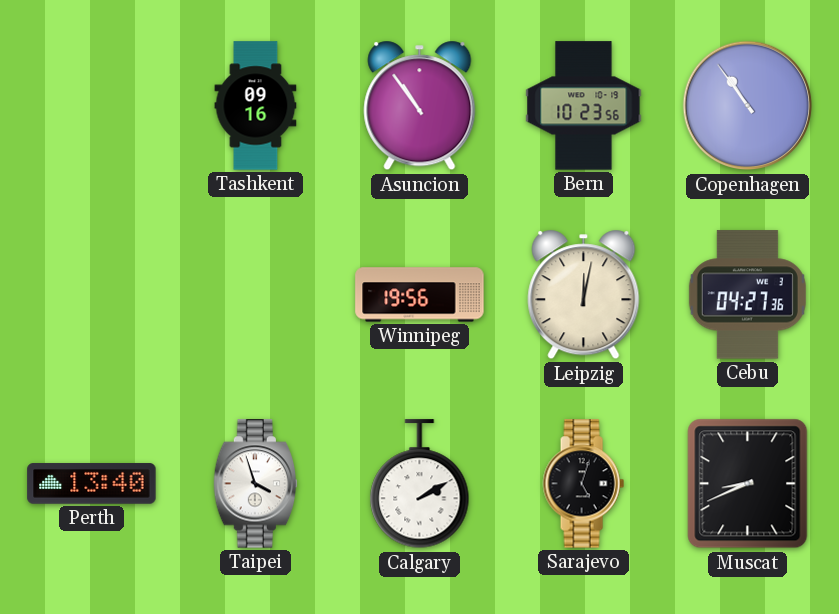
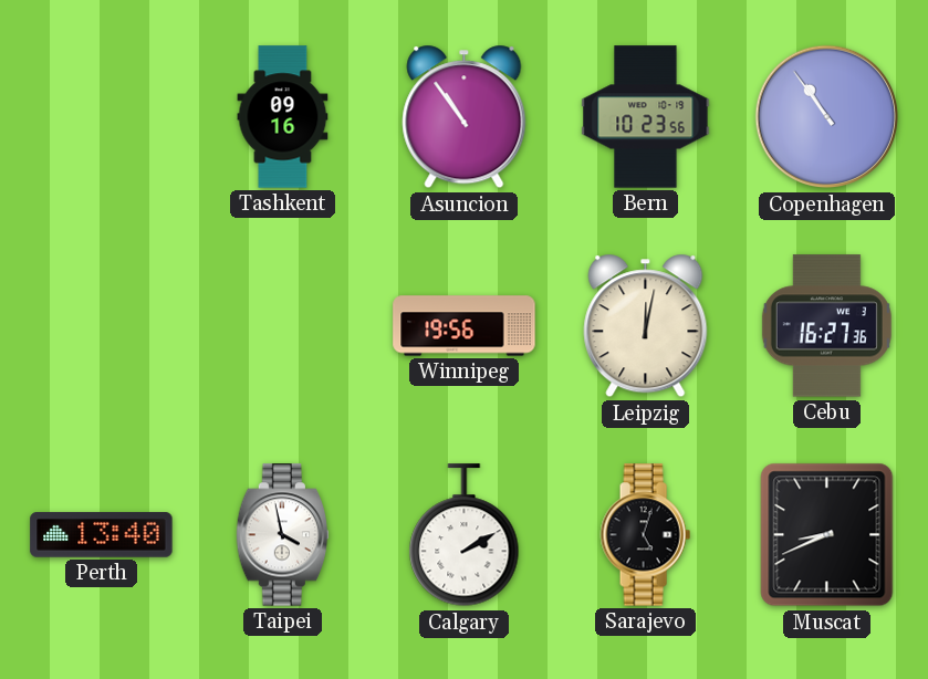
Cebu: 04:27 -> 16:27 (826, 326)
Taipei: 3:57 -> 3:58 (283, 535)
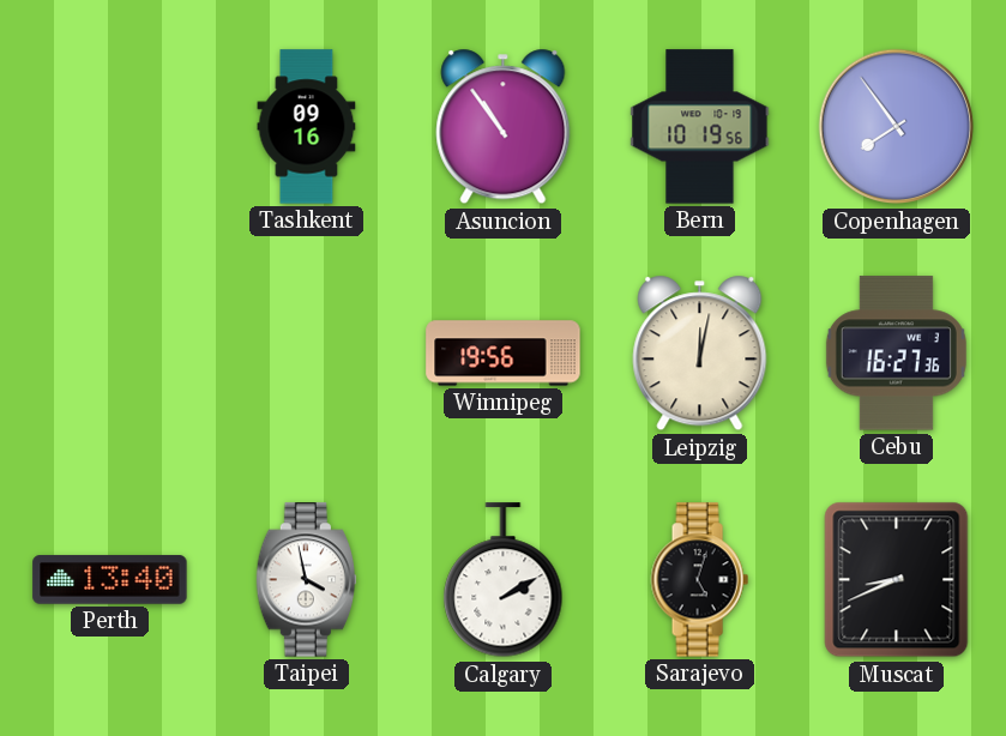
Bern: 10:23 -> 10:19 (700, 127)
Copenhagen: 10:54 -> 7:54 (897, 127)
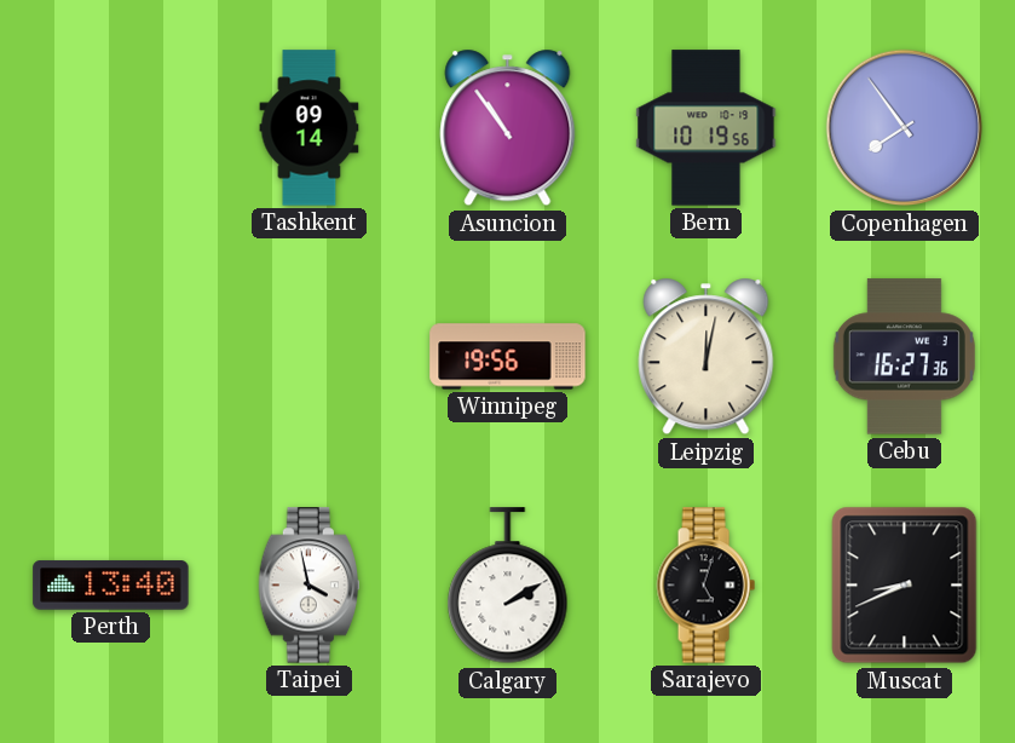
Tashkent: 09:16 -> 09:14 (310, 128)
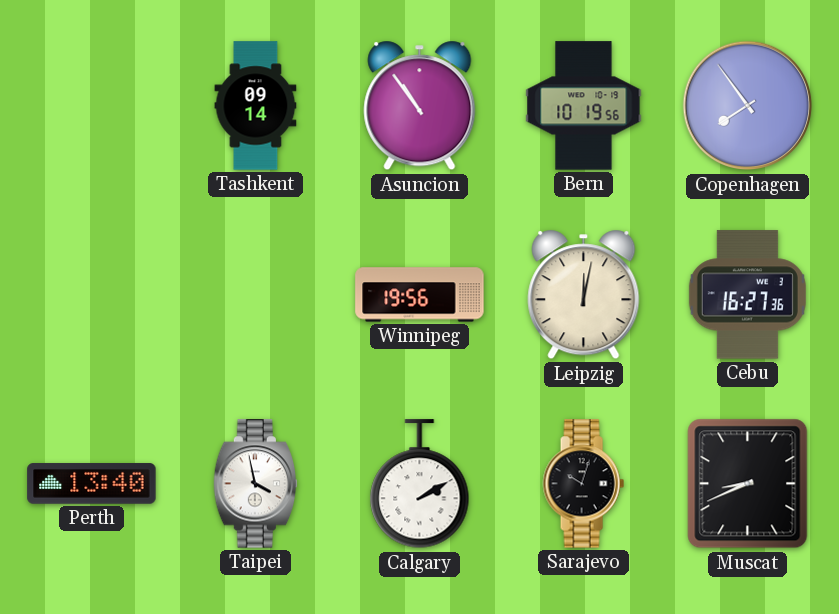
Sarajevo: 5:03 -> 10:03 (583, 484)
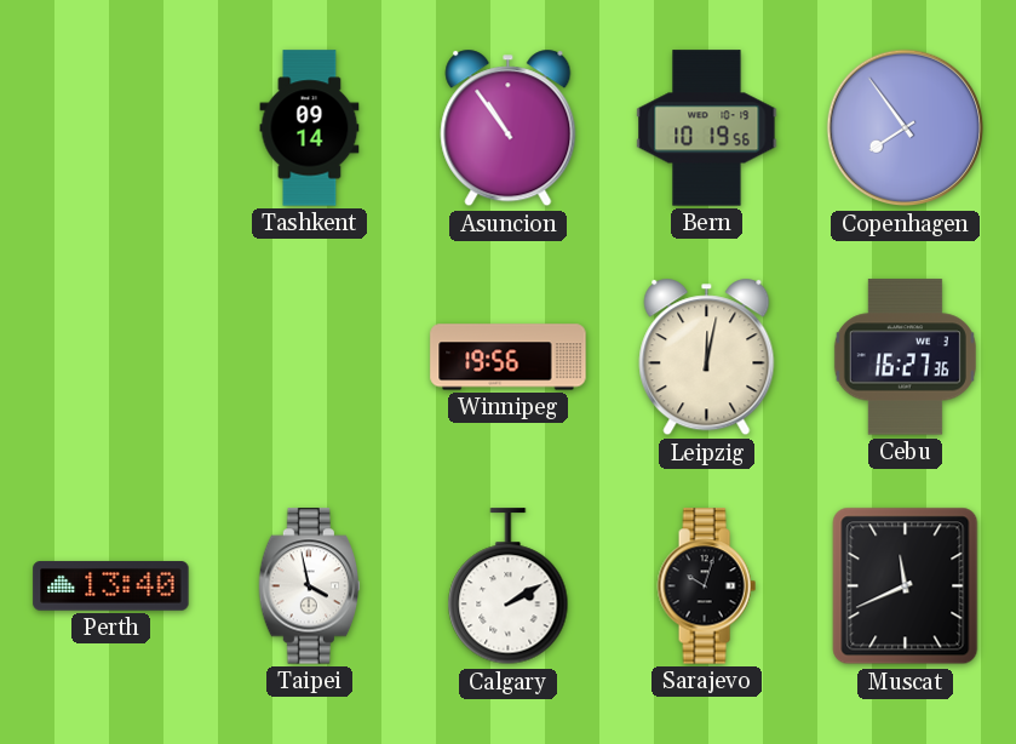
Muscat: 8:41 -> 11:41 (906, 586)
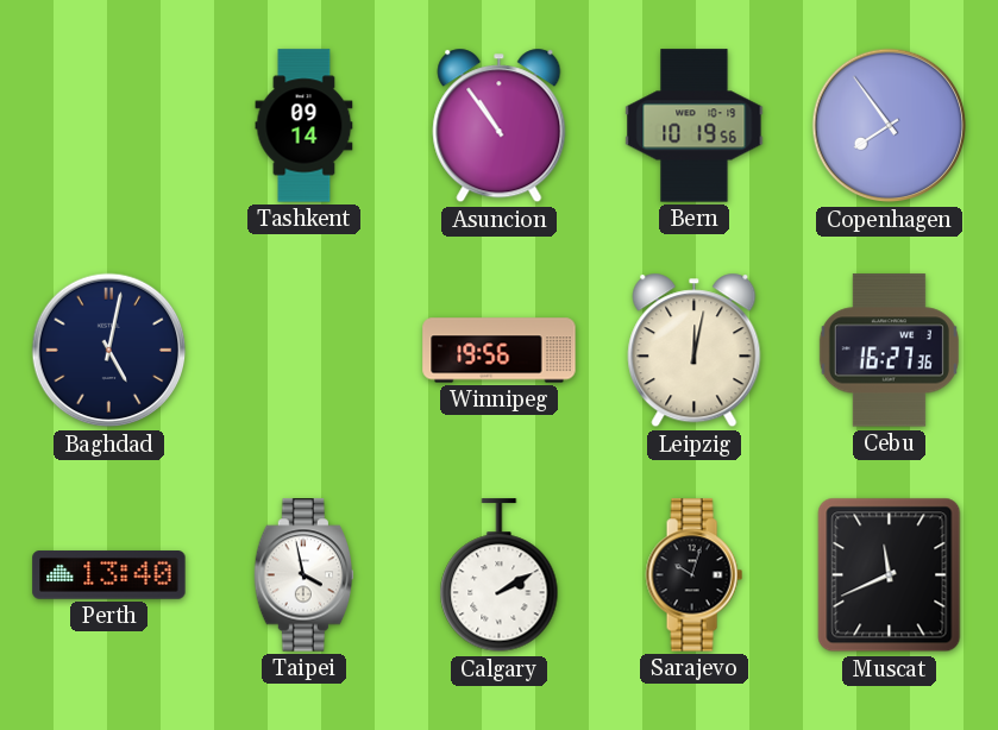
Baghdad: none -> 5:02 (109, 351)
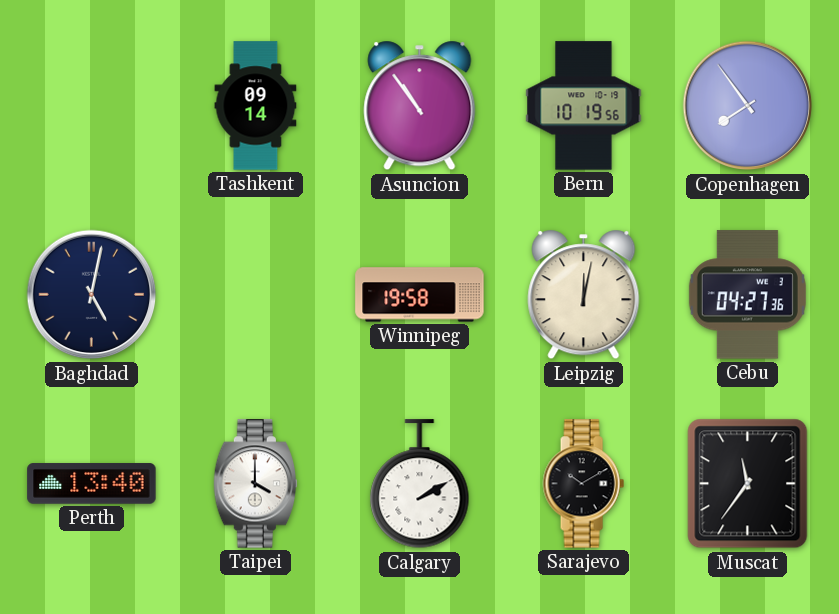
Winnipeg: 19:56 -> 19:58 (420, 295)
Cebu: 16:27 -> 04:27 (747, 295)
Taipei: 3:58 -> 4:00 (256, 484)
Sarajevo: 10:03 -> 10:10 (583, 484)
Muscat: 11:41 -> 11:36 (748, 484)
